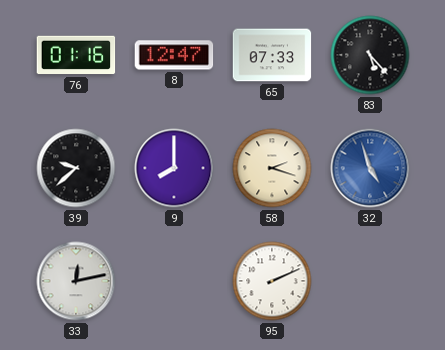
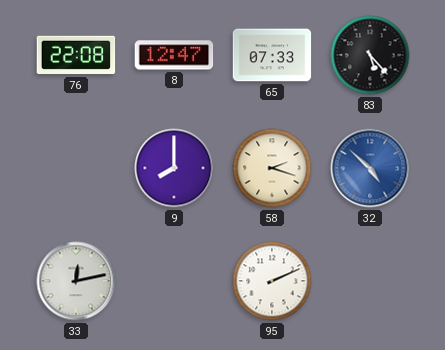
76: 01:16 -> 22:08 (76, 55)
39: 9:38 -> none (76, 168)
32: 4:57 -> 4:52 (370, 168)
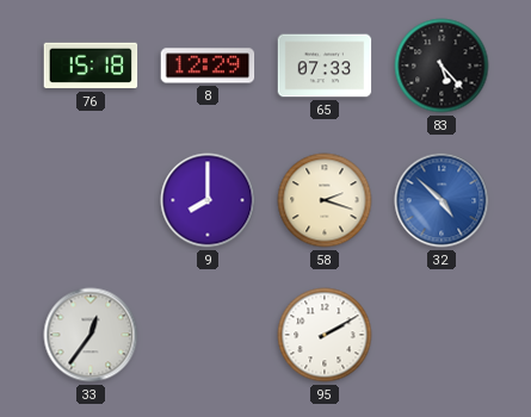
76: 22:08 -> 15:18 (91, 66)
8: 12:47 -> 12:29 (208, 66)
33: 12:13 -> 12:36 (91, 335)
95: 2:11 -> 2:10 (325, 335)
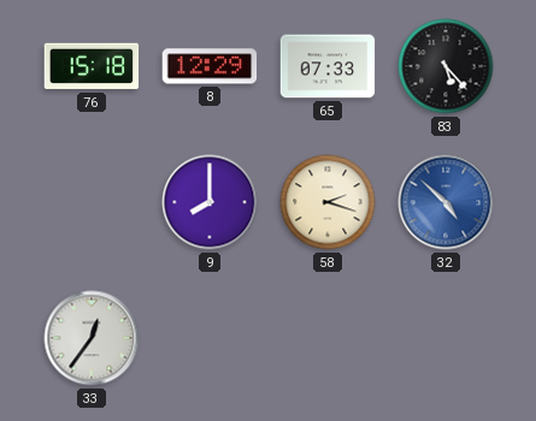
95: 2:10 -> none (325, 335)
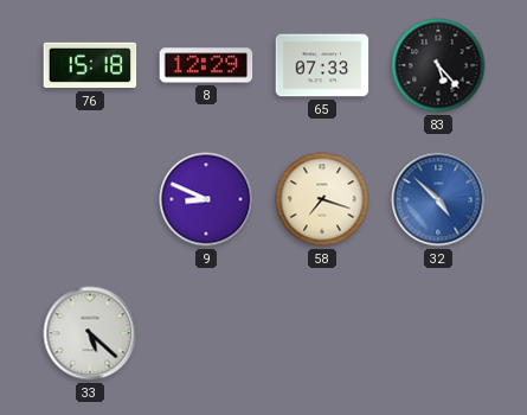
9: 8:00 -> 8:49 (206, 199)
58: 2:18 -> 7:18 (322, 199)
33: 12:36 -> 5:22 (90, 333)
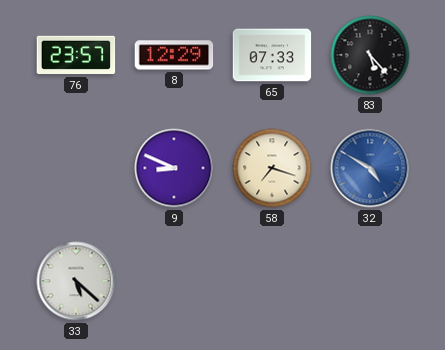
76: 15:18 -> 23:57 (76, 55)
32: 4:52 -> 4:50 (370, 168)
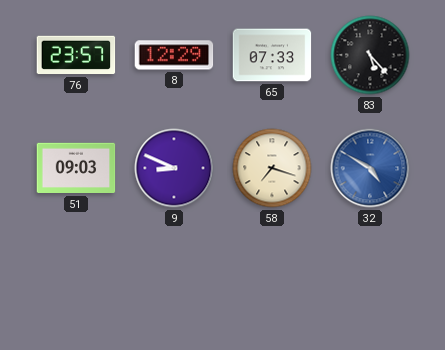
51: none -> 09:03 (76, 168)
33: 5:22 -> none (76, 281)
